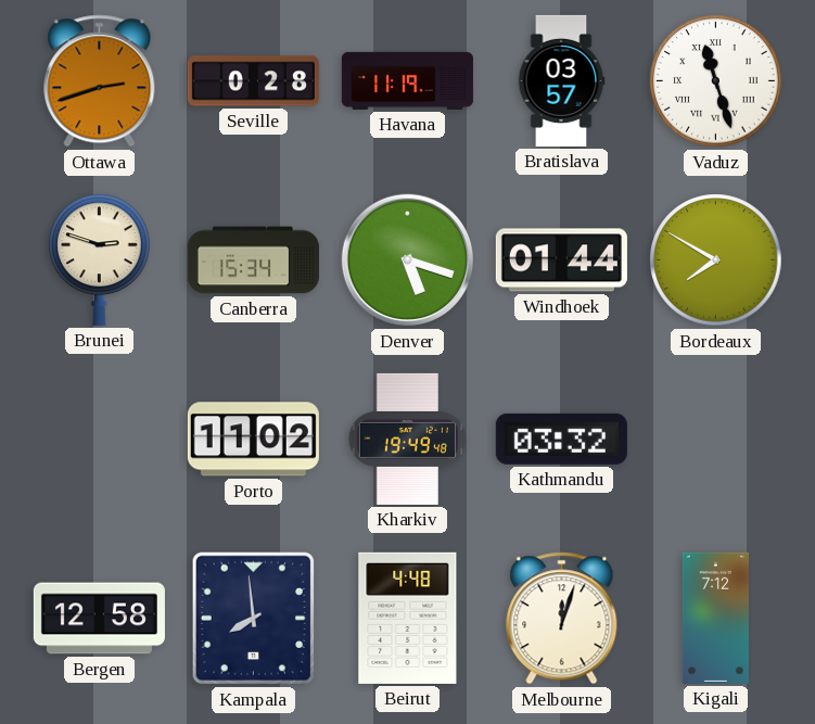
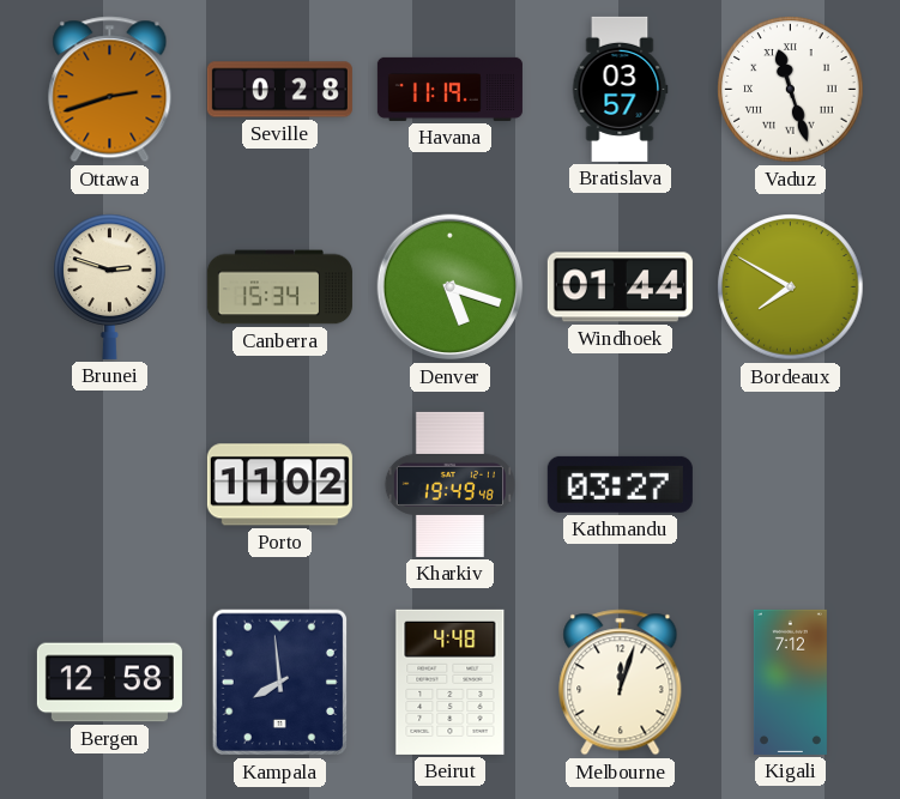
Kathmandu: 03:32 -> 03:27 (620, 484)
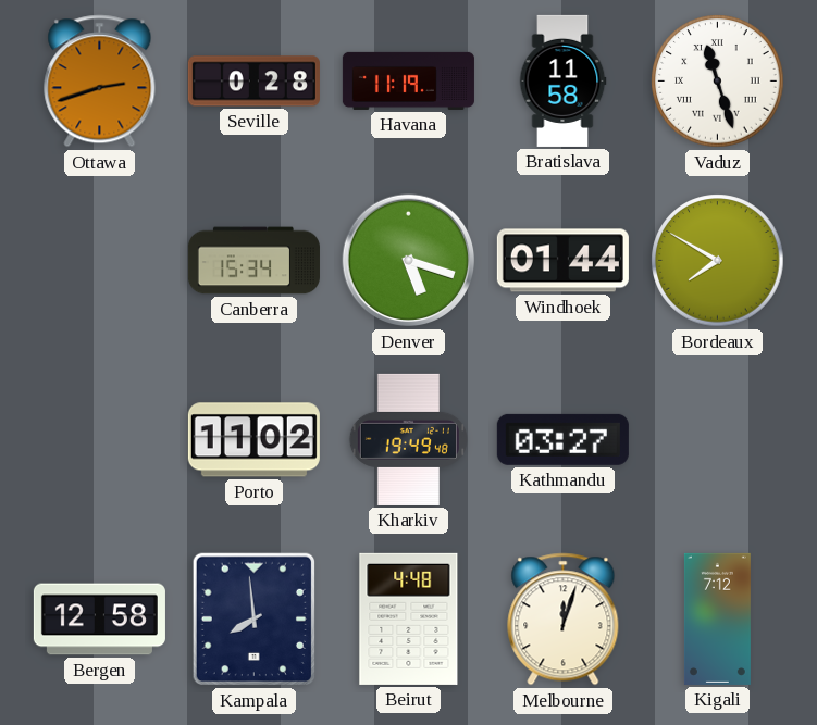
Bratislava: 03:57 -> 11:58 (562, 80)
Brunei: 2:48 -> none (110, 286)
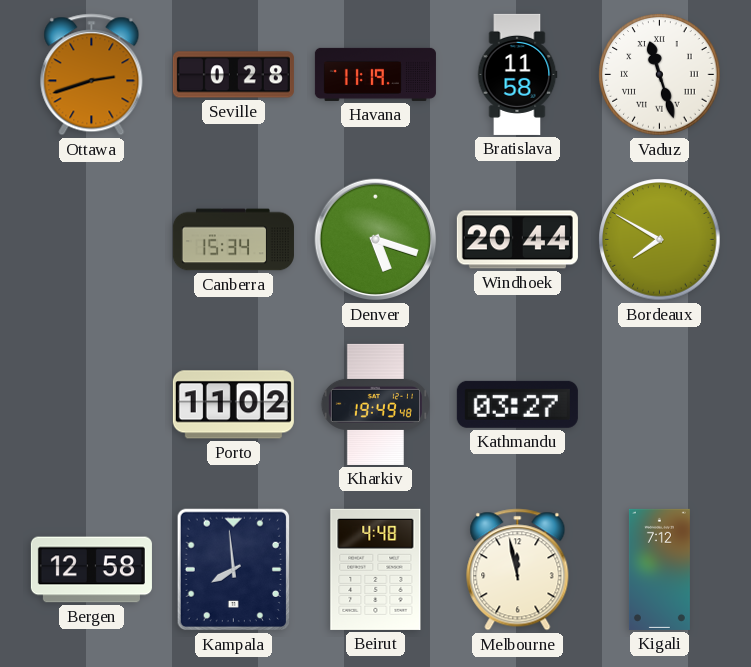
Windhoek: 01:44 -> 20:44 (517, 240)
Melbourne: 12:03 -> 11:58 (518, 570)
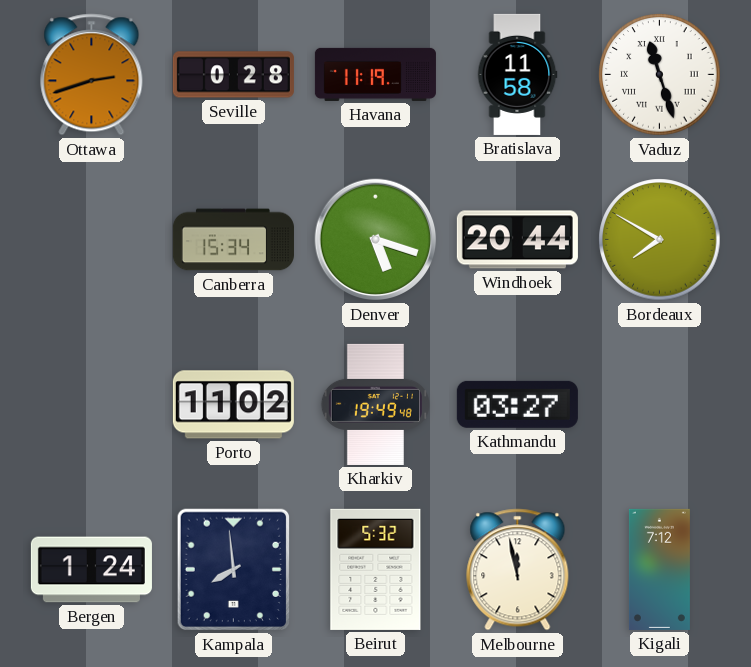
Bergen: 12:58 -> 1:24 (91, 570)
Beirut: 4:48 -> 5:32 (376, 569)
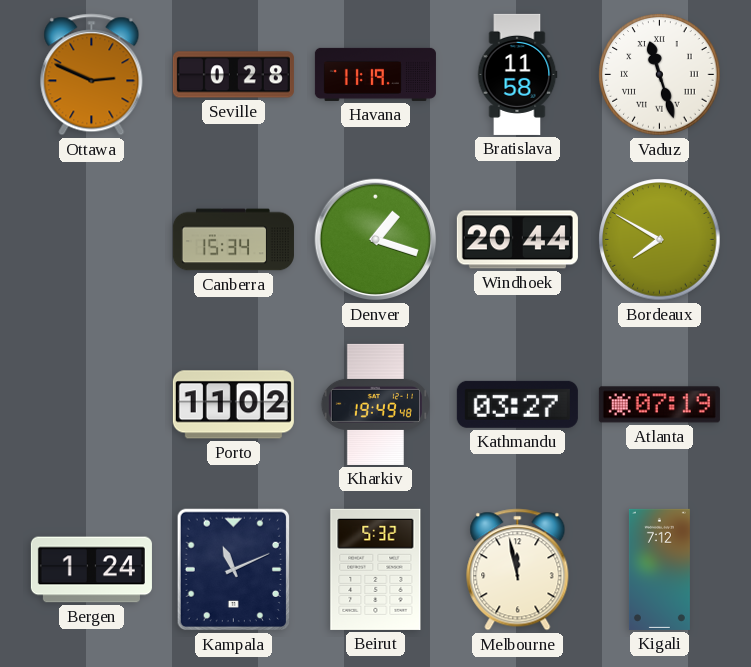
Ottawa: 2:42 -> 2:49 (92, 75)
Denver: 5:18 -> 1:18 (376, 240)
Atlanta: none -> 07:19 (659, 405)
Kampala: 7:59 -> 11:11 (233, 570)
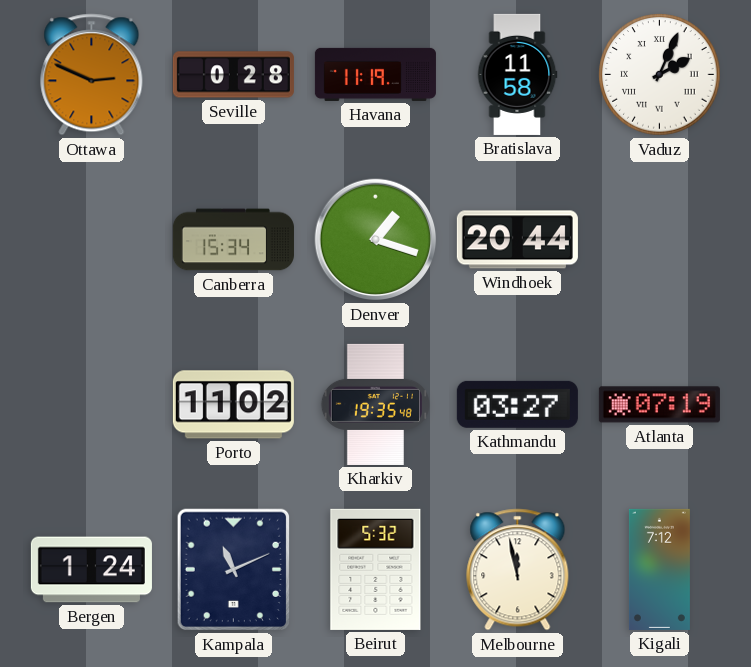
Vaduz: 11:27 -> 2:04 (660, 75)
Bordeaux: 7:50 -> none (660, 240)
Kharkiv: 19:49 -> 19:35 (375, 404)
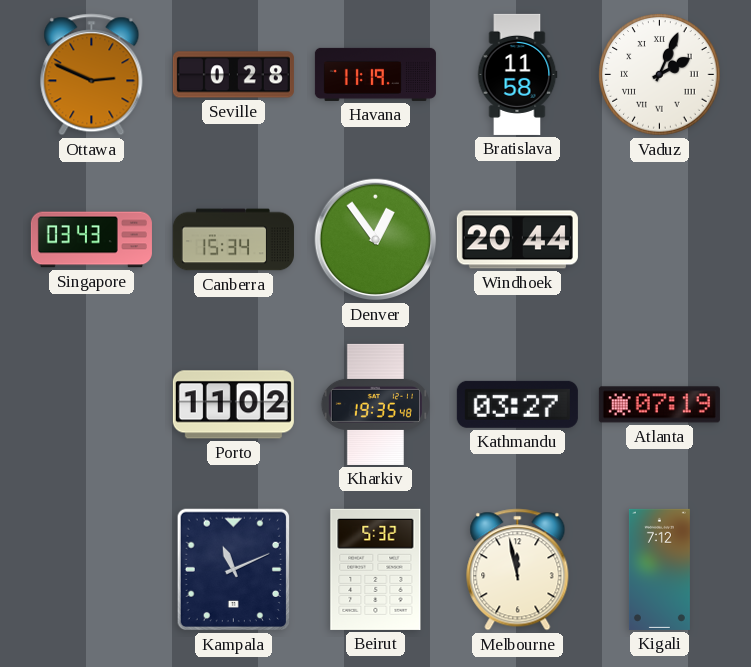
Singapore: none -> 03:43 (91, 240)
Denver: 1:18 -> 12:54 (376, 240)
Bergen: 1:24 -> none (91, 570)
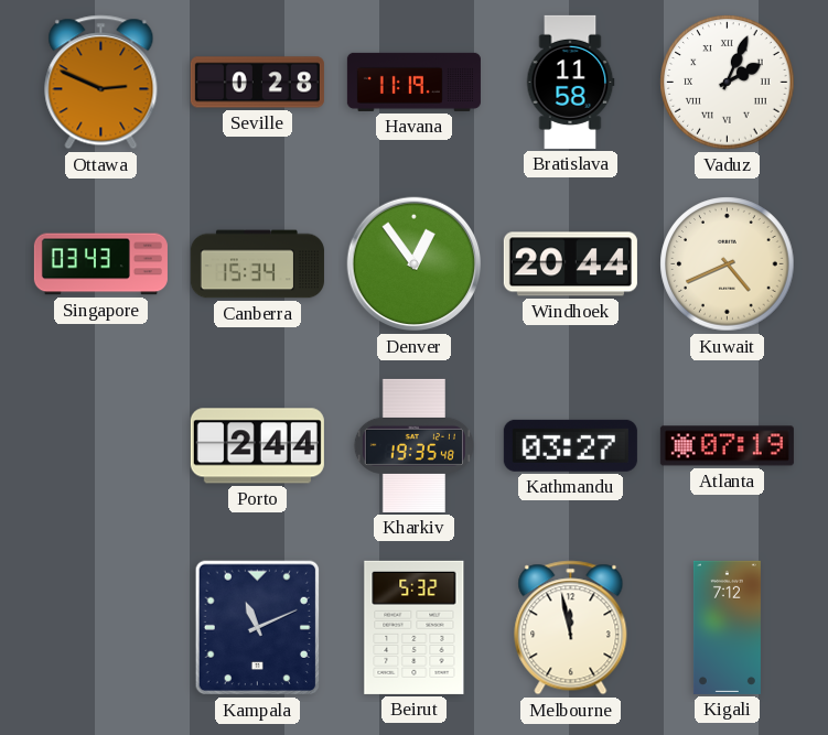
Kuwait: none -> 4:41 (728, 264)
Porto: 11:02 -> 2:44 (257, 446)
